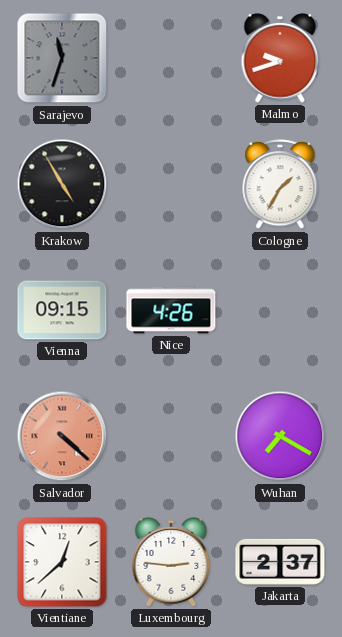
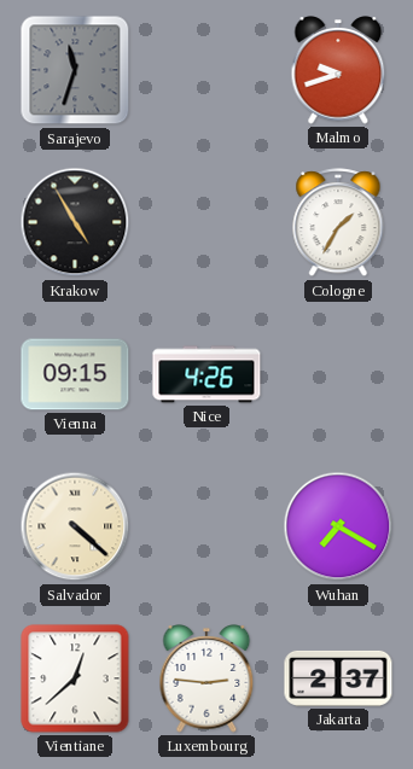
Salvador dial: salmon -> cream (75, 526)
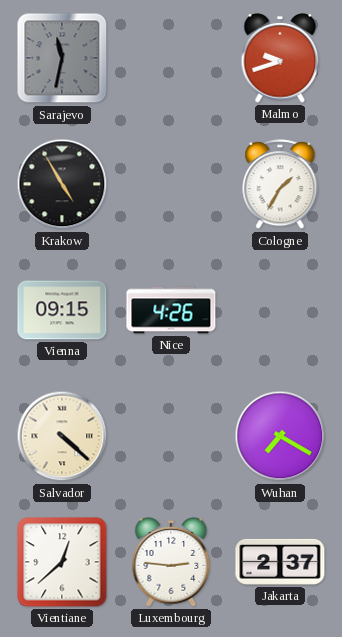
Sarajevo: 11:33 -> 11:32 (62, 58)
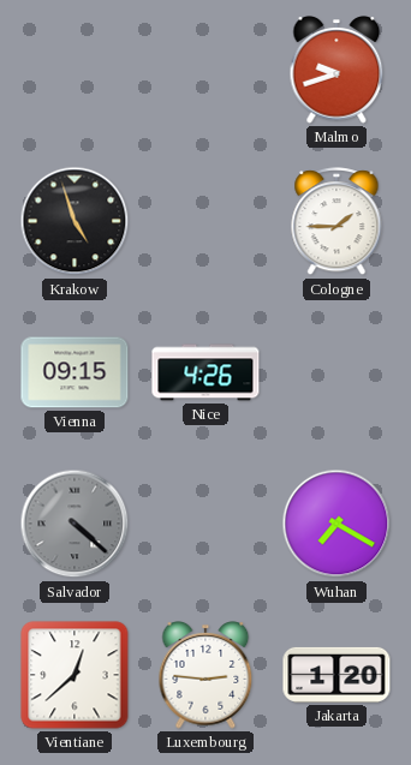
Sarajevo: 11:32 -> none (62, 58)
Krakow: 4:55 -> 4:57 (75, 221)
Cologne: 1:35 -> 1:45 (336, 222)
Salvador dial: cream -> grey (75, 524)
Jakarta: 2:37 -> 1:20 (336, 675)
